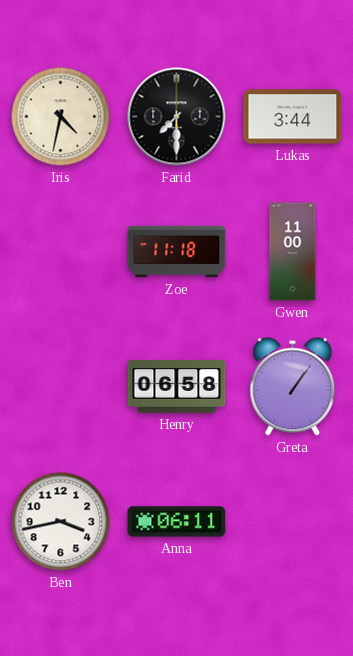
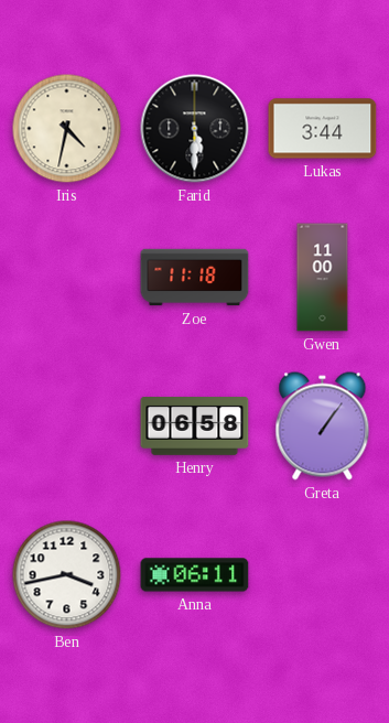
Farid: 7:30 -> 5:30 (195, 129)
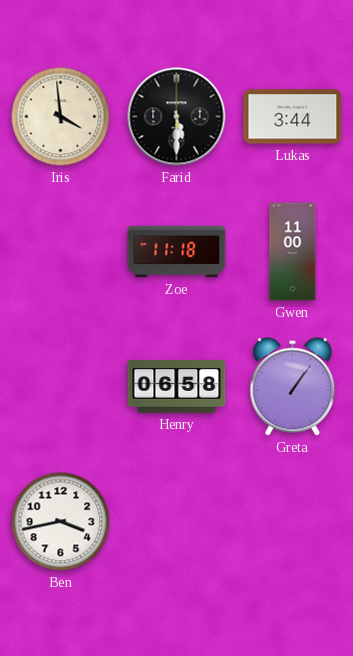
Iris: 4:32 -> 3:59 (61, 117)
Anna: 06:11 -> none (195, 575)
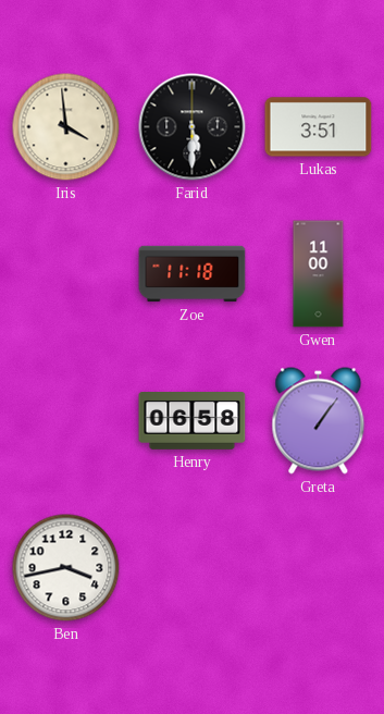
Lukas: 3:44 -> 3:51 (319, 127)
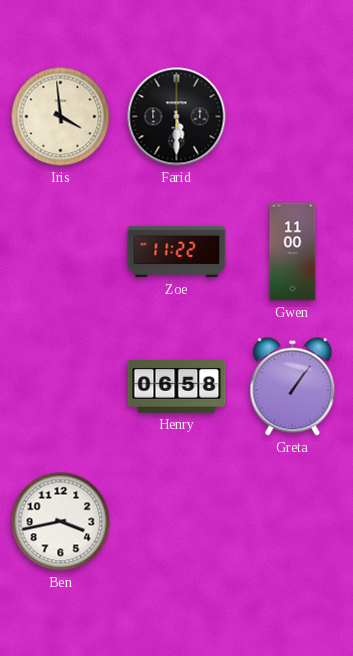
Lukas: 3:51 -> none (319, 127)
Zoe: 11:18 -> 11:22 (177, 252)
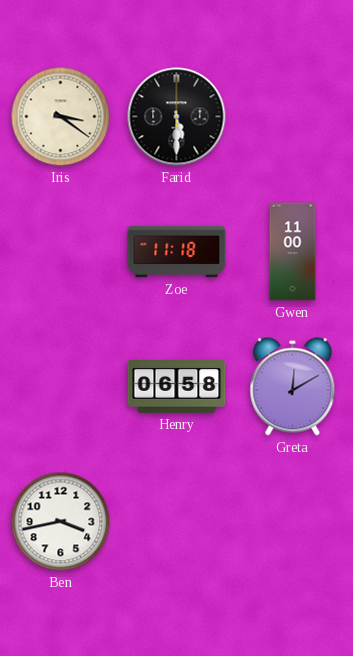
Iris: 3:59 -> 3:21 (61, 117)
Zoe: 11:22 -> 11:18 (177, 252)
Greta: 1:06 -> 12:10 (293, 387)
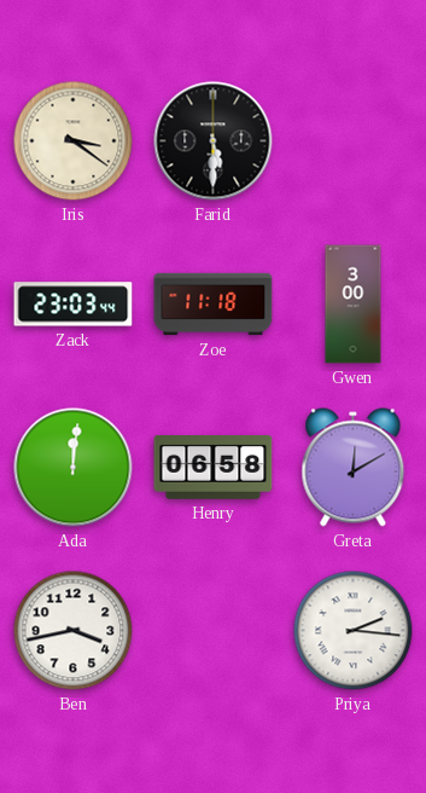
Zack: none -> 23:03 (74, 305)
Gwen: 11:00 -> 3:00 (354, 305)
Ada: none -> 12:01 (74, 468)
Priya: none -> 2:16 (354, 631)
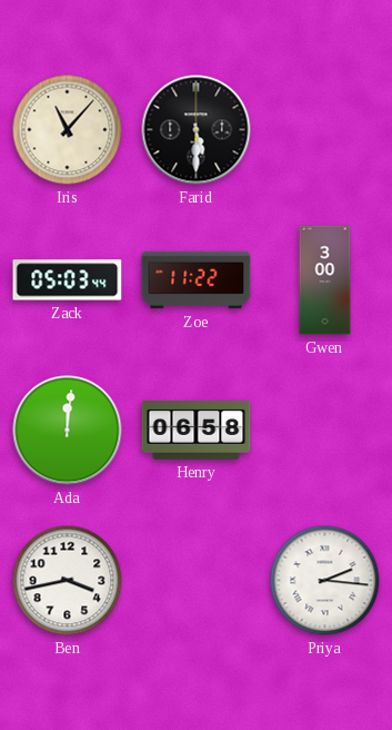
Iris: 3:21 -> 11:07 (68, 130)
Zack: 23:03 -> 05:03 (68, 280)
Zoe: 11:18 -> 11:22 (197, 280)
Greta: 12:10 -> none (354, 468)
